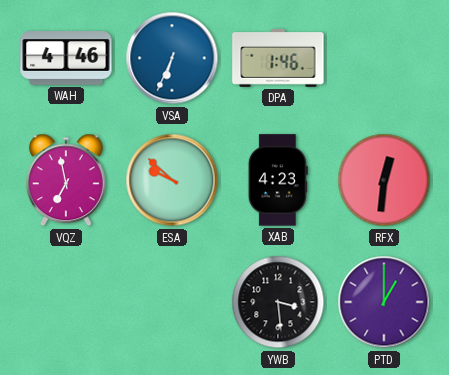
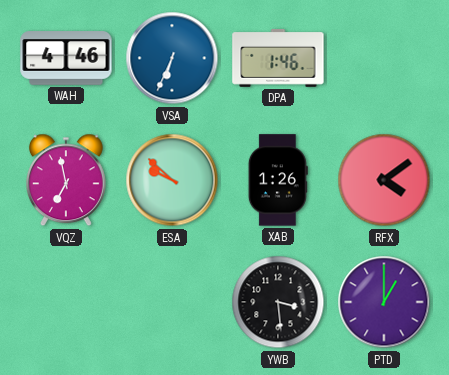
XAB: 4:23 -> 1:26 (278, 180)
RFX: 12:31 -> 4:09 (384, 180)
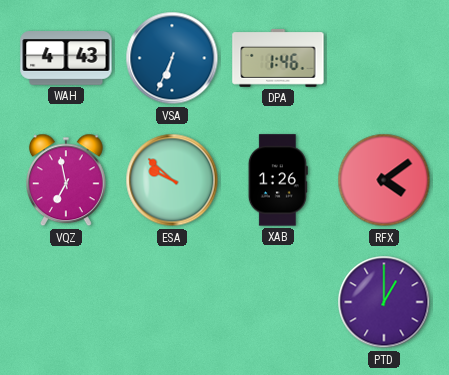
WAH: 4:46 -> 4:43 (66, 58)
YWB: 3:29 -> none (278, 302)
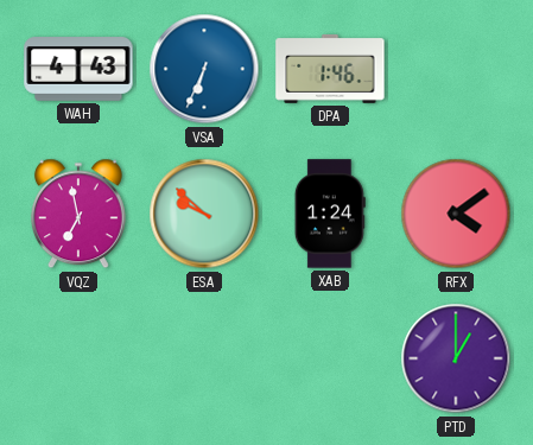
XAB: 1:26 -> 1:24 (330, 214)
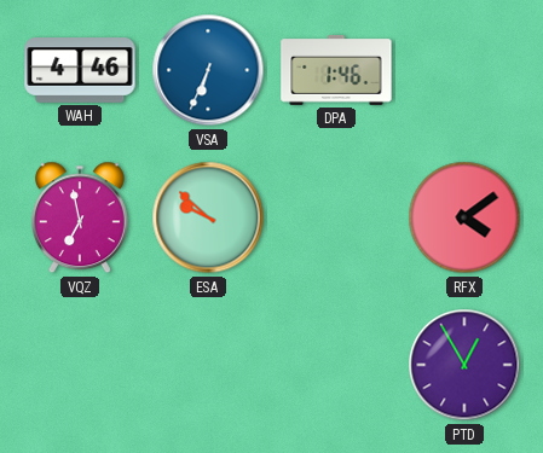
WAH: 4:43 -> 4:46 (80, 70)
XAB: 1:24 -> none (330, 214)
PTD: 1:00 -> 12:55 (464, 365)
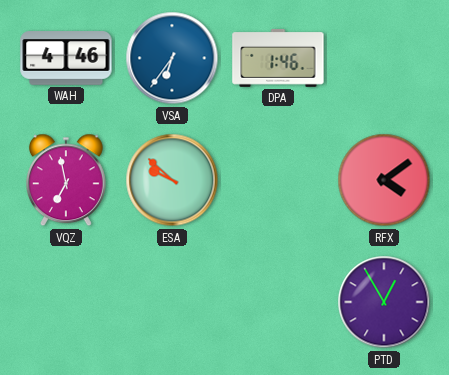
VSA: 6:34 -> 6:36 (172, 58)
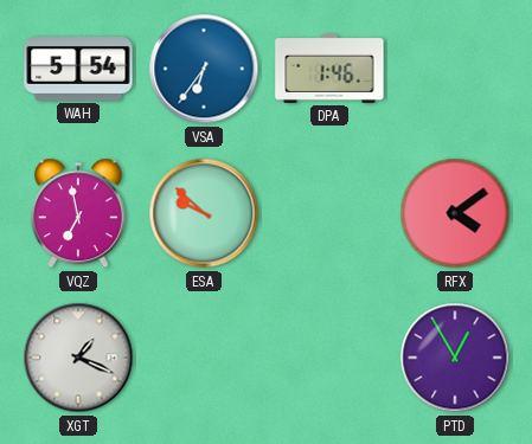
WAH: 4:46 -> 5:54 (78, 69)
XGT: none -> 1:19 (78, 358)
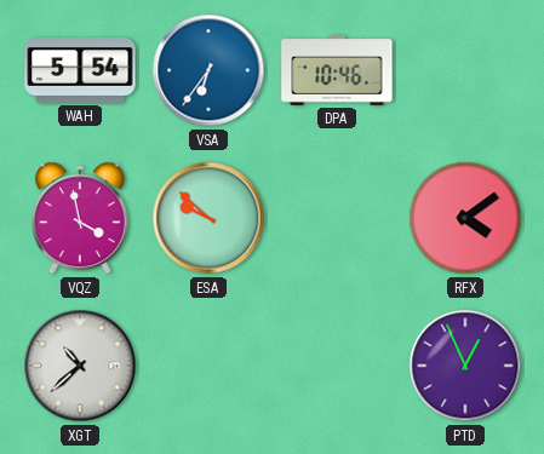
DPA: 1:46 -> 10:46 (337, 70)
VQZ: 6:58 -> 3:58 (80, 218)
XGT: 1:19 -> 10:38 (80, 366)
PTD: 12:55 -> 12:56 (465, 366)
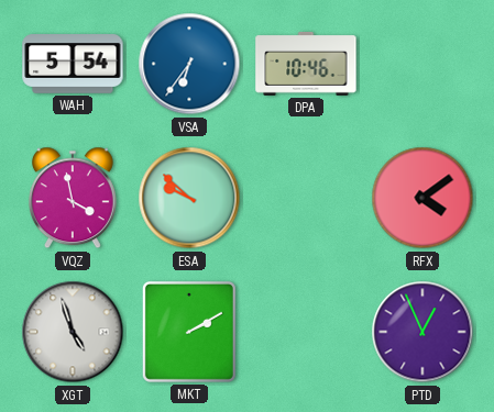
XGT: 10:38 -> 4:57 (73, 332)
MKT: none -> 2:10 (189, 332)
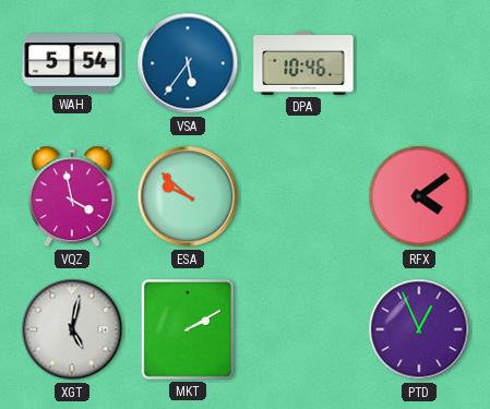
VSA: 6:36 -> 5:36 (188, 63)
XGT: 4:57 -> 5:02 (72, 329)
